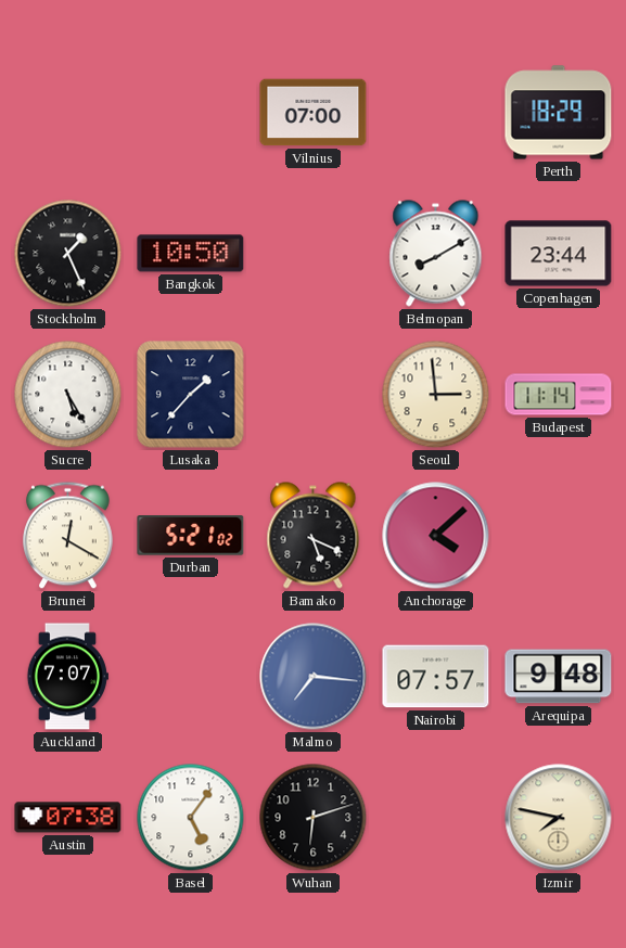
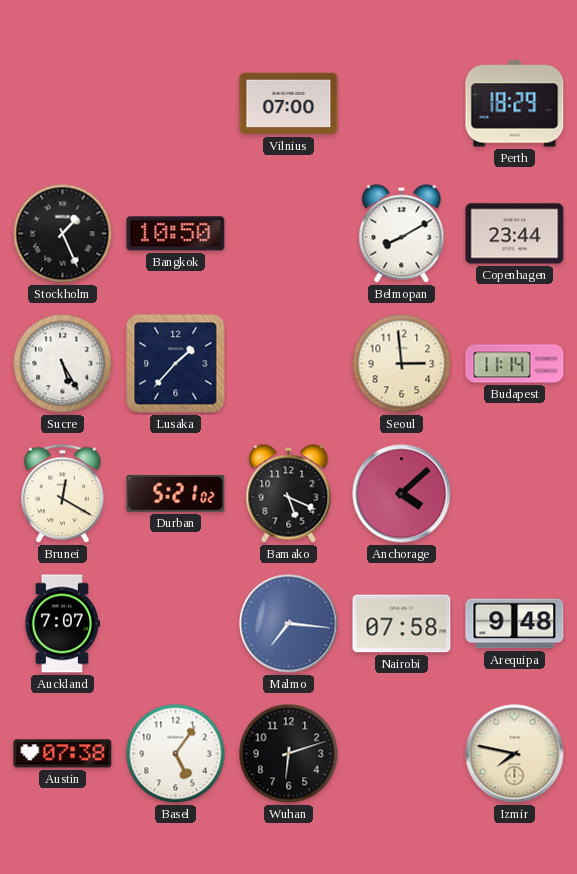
Nairobi: 07:57 -> 07:58 (402, 624)
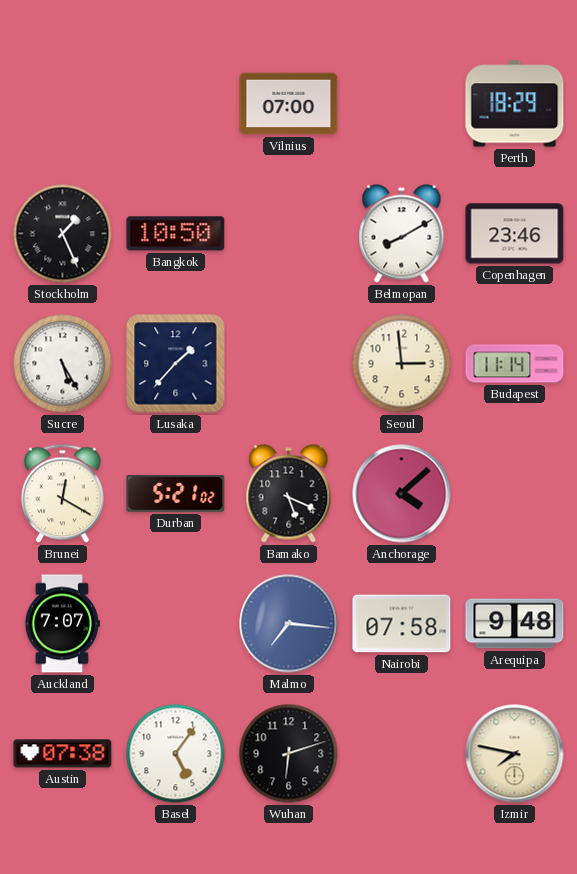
Copenhagen: 23:44 -> 23:46 (515, 234)
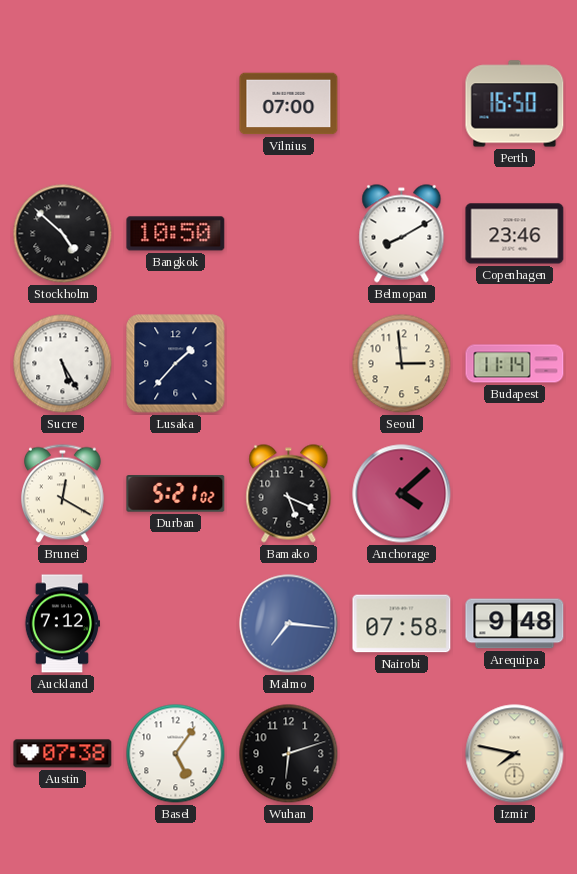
Perth: 18:29 -> 16:50 (515, 104)
Stockholm: 1:26 -> 4:52 (63, 234)
Auckland: 7:07 -> 7:12 (62, 624)
